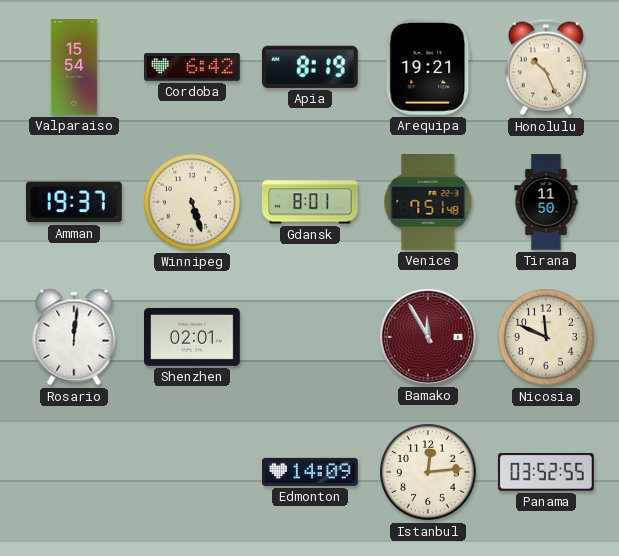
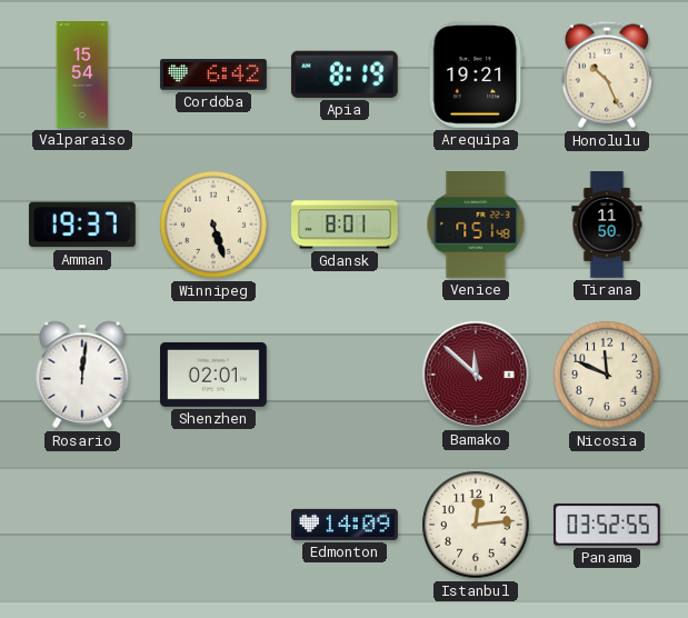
Bamako: 11:55 -> 11:52 (476, 375)
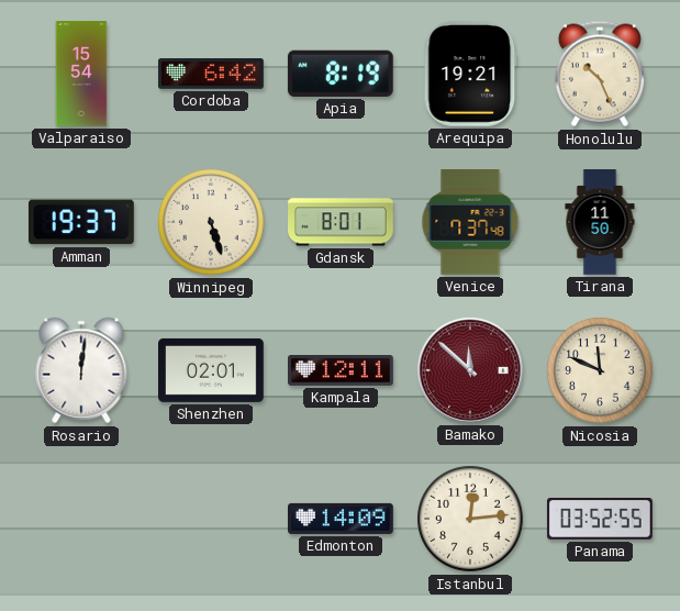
Venice: 7:51 -> 7:37 (470, 223)
Kampala: none -> 12:11 (342, 371)
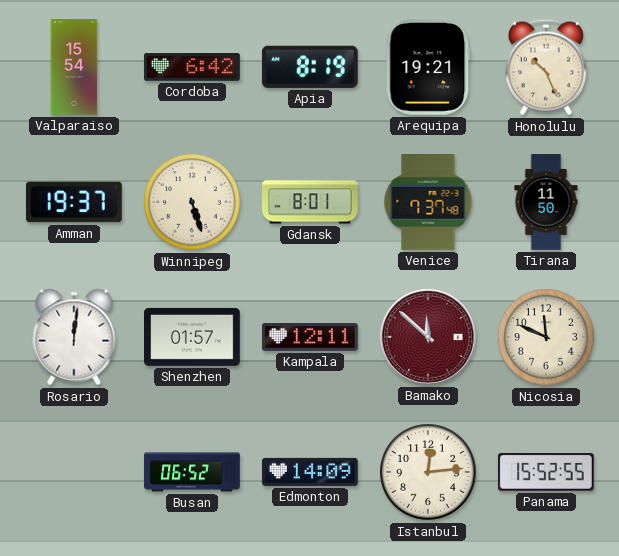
Shenzhen: 02:01 -> 01:57 (193, 337)
Busan: none -> 06:52 (192, 472)
Panama: 03:52 -> 15:52 (546, 473)
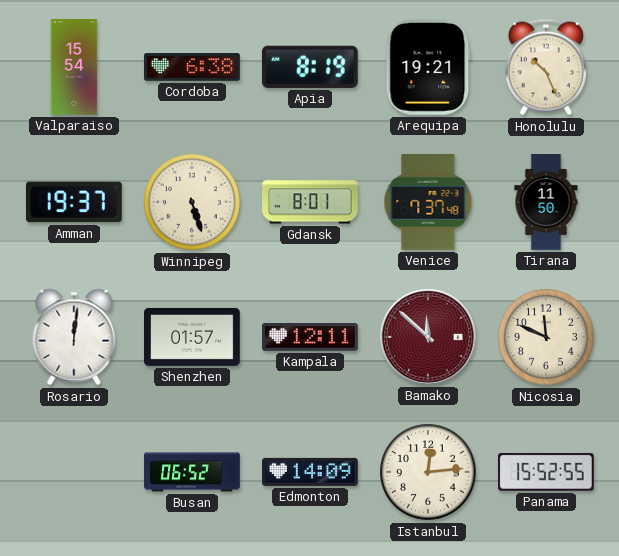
Cordoba: 6:42 -> 6:38 (193, 67)
